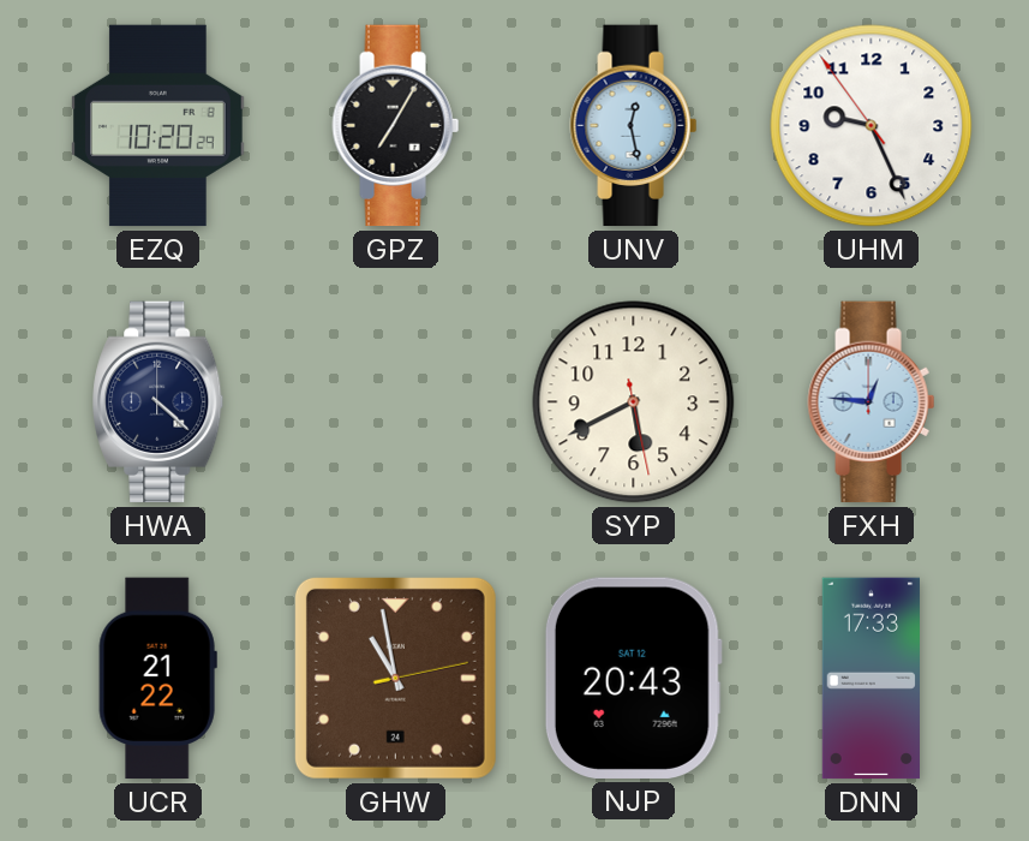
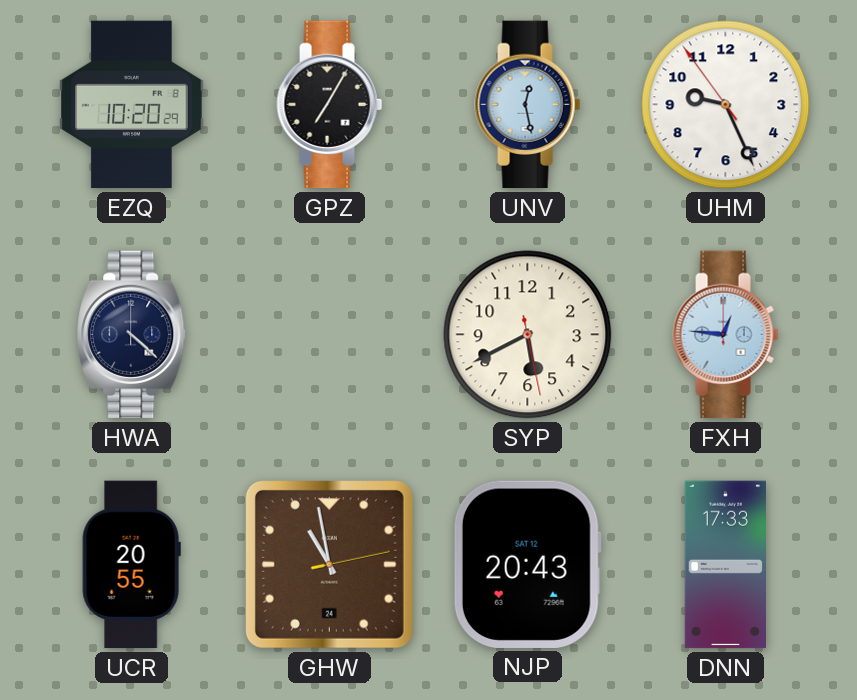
UCR: 21:22 -> 20:55 (131, 565)
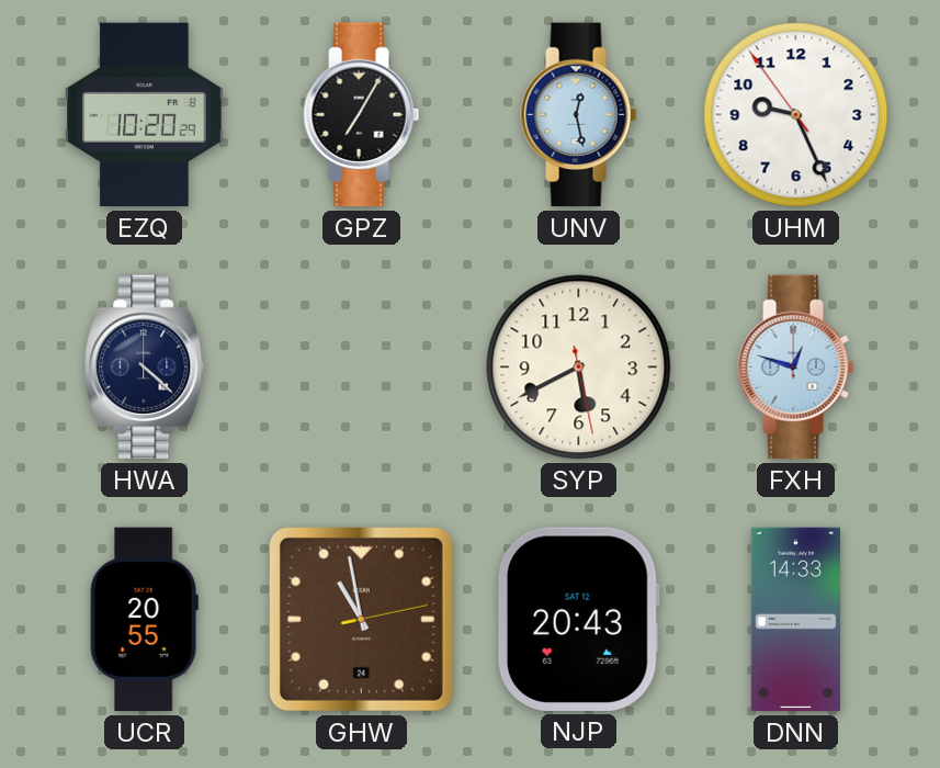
FXH: 12:46 -> 12:48 (796, 368)
DNN: 17:33 -> 14:33 (795, 620)
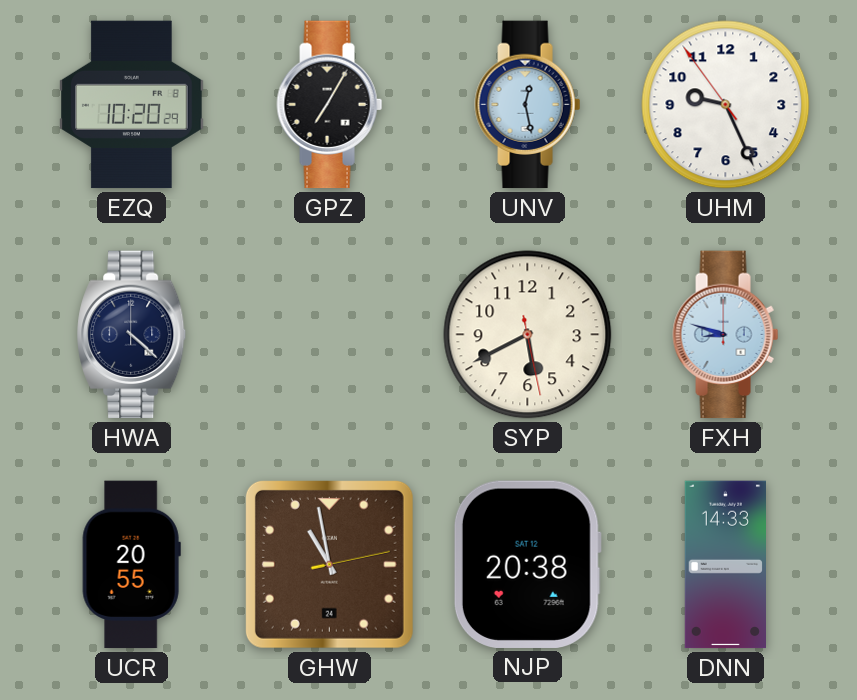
FXH: 12:48 -> 8:48 (726, 335)
NJP: 20:43 -> 20:38 (527, 564)
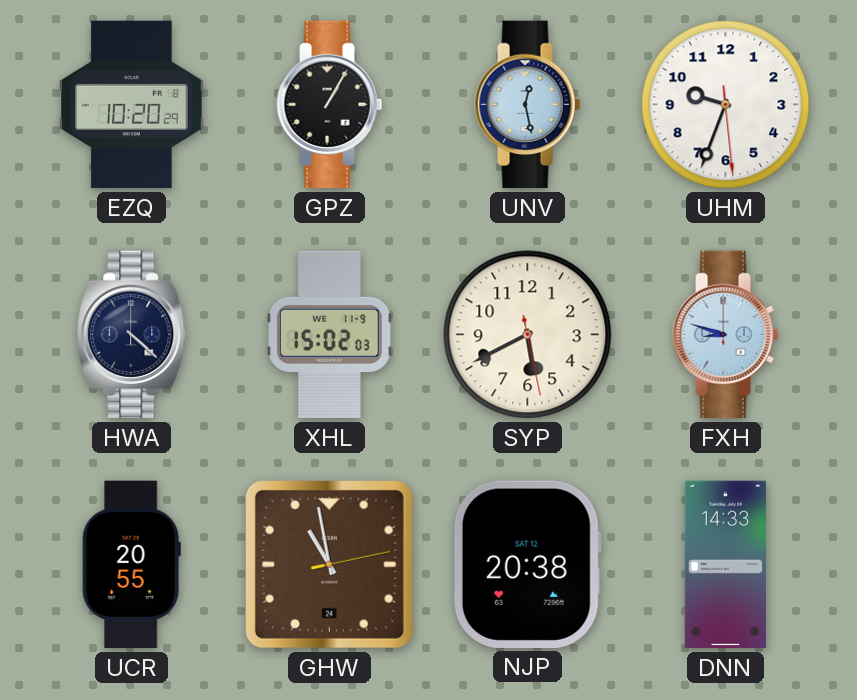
GPZ: 7:05 -> 1:05 (330, 105)
UHM: 9:25 -> 9:33 (726, 105)
XHL: none -> 15:02 (330, 335)
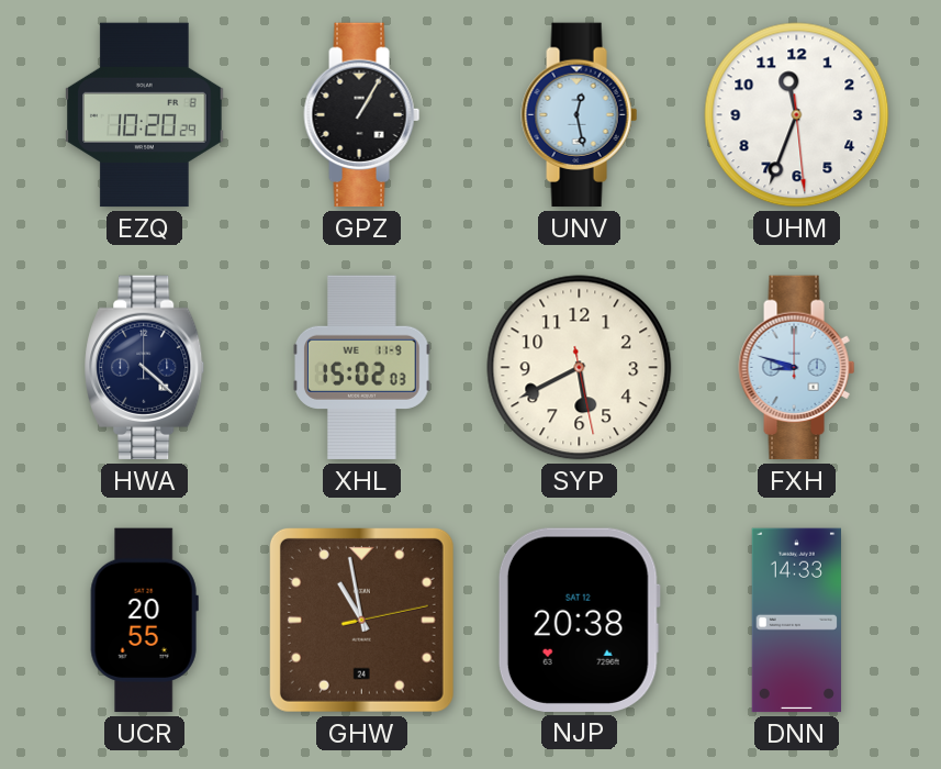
UHM: 9:33 -> 11:33 (797, 115)
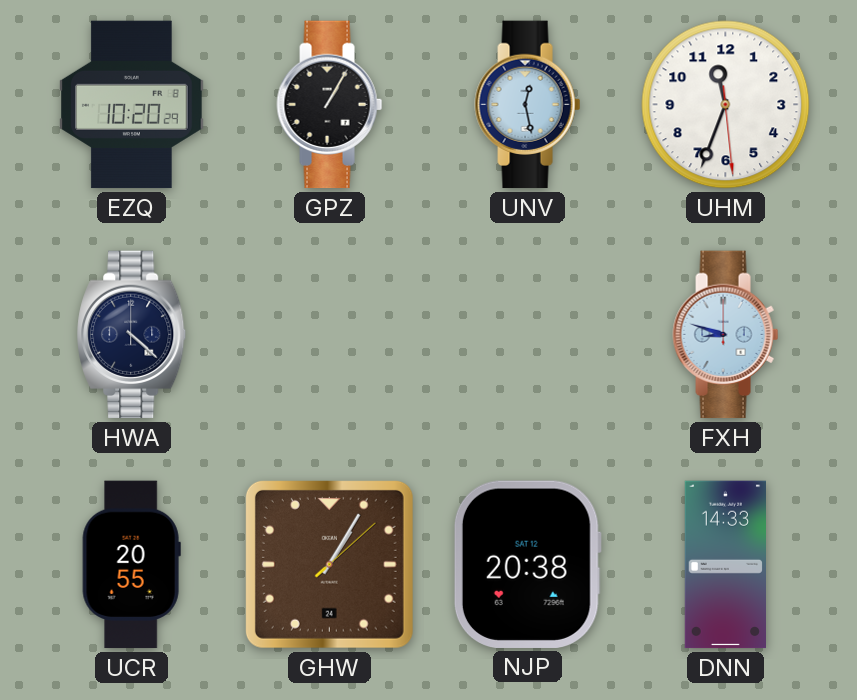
XHL: 15:02 -> none (362, 368)
SYP: 5:40 -> none (580, 368)
GHW: 10:58 -> 1:05 (329, 564)
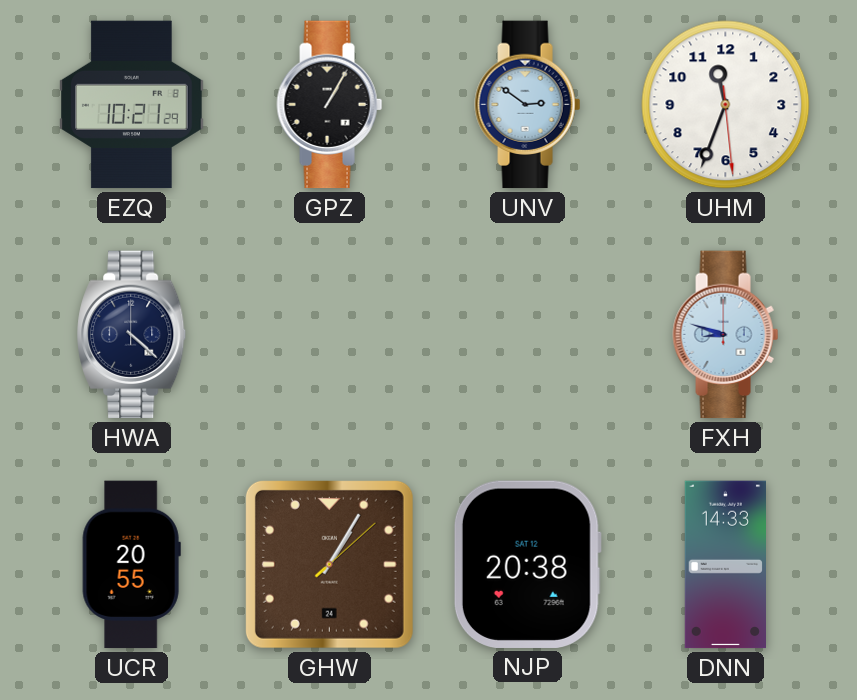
EZQ: 10:20 -> 10:21 (132, 105)
UNV: 12:28 -> 2:51 (528, 105)
